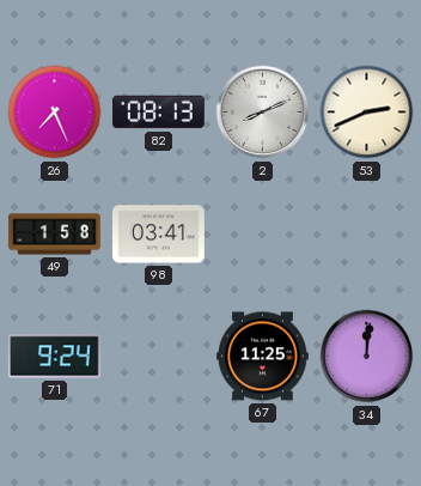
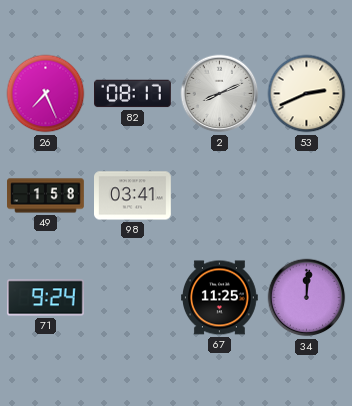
82: 08:13 -> 08:17 (133, 94)
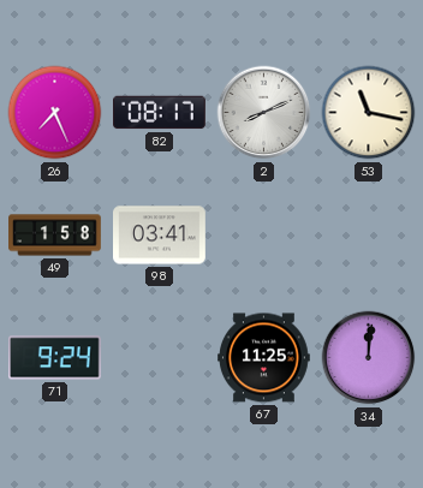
53: 2:41 -> 11:17 (369, 113)
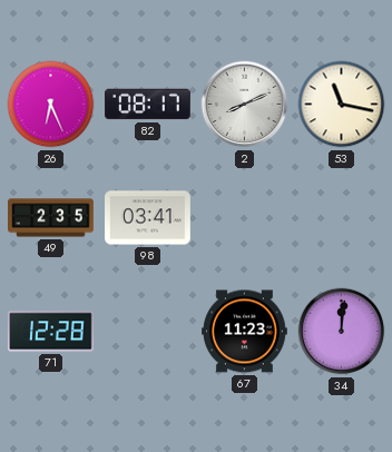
26: 7:26 -> 6:26 (51, 105)
49: 1:58 -> 2:35 (51, 218)
71: 9:24 -> 12:28 (51, 332)
67: 11:25 -> 11:23 (245, 332)
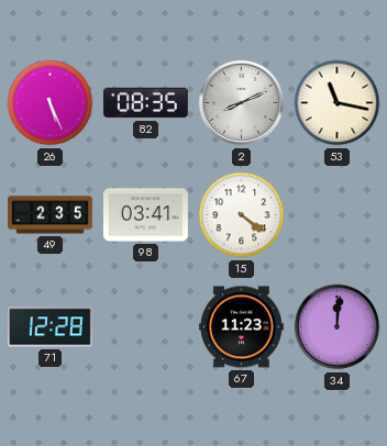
26: 6:26 -> 5:26 (51, 103)
82: 08:17 -> 08:35 (146, 103)
15: none -> 4:21 (242, 215)
